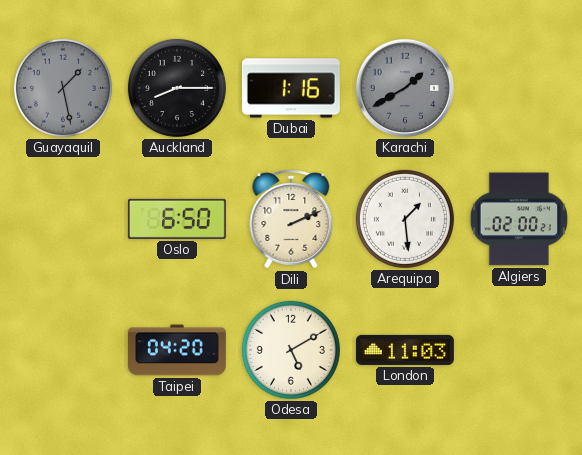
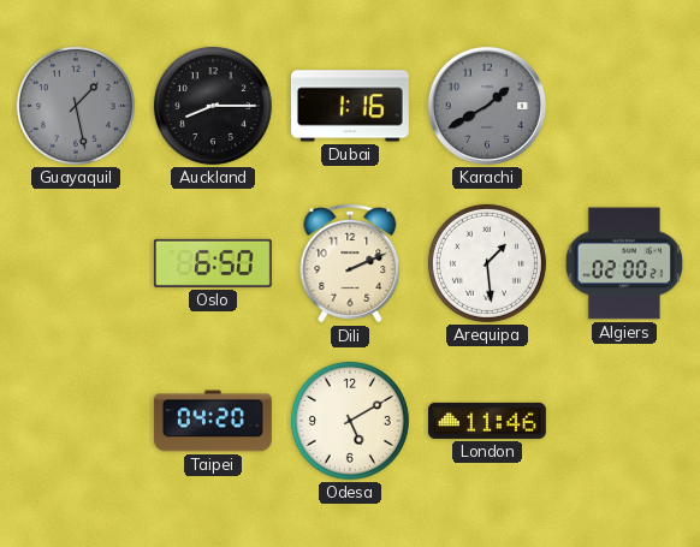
London: 11:03 -> 11:46 (487, 421)
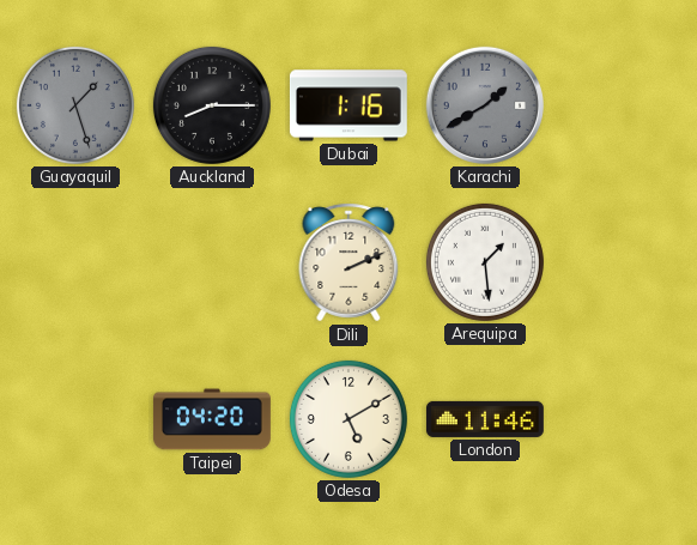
Guayaquil: 1:28 -> 1:27 (75, 105)
Oslo: 6:50 -> none (213, 263)
Algiers: 02:00 -> none (624, 263)
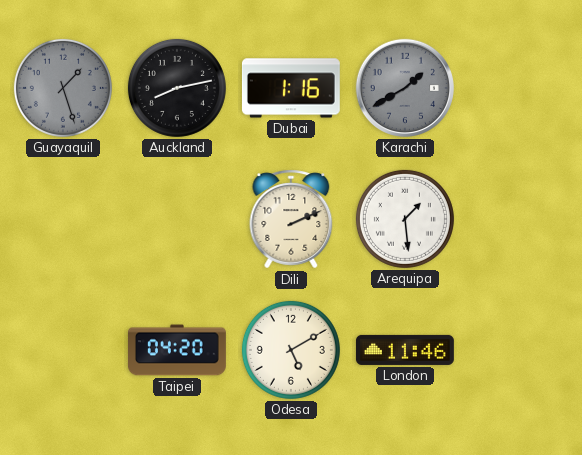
Auckland: 8:15 -> 8:13 (177, 88)
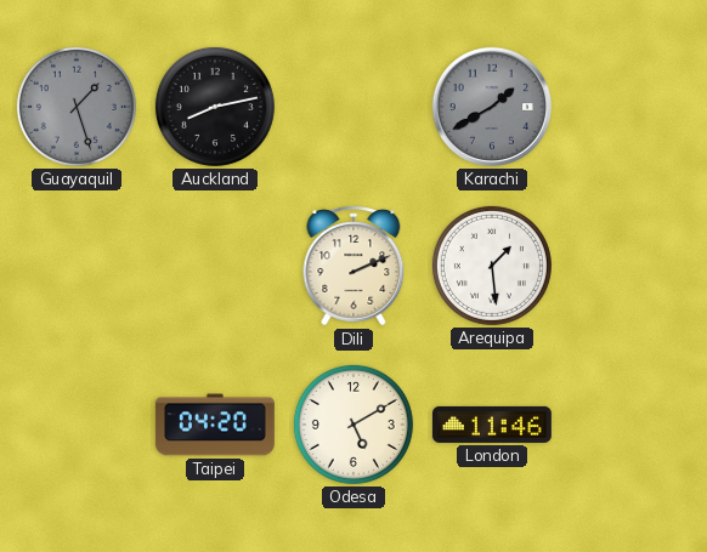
Dubai: 1:16 -> none (291, 88)
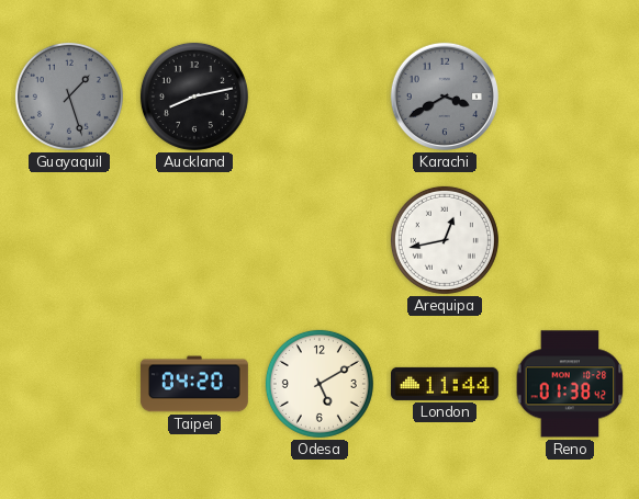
Karachi: 1:40 -> 3:40 (445, 97)
Dili: 2:11 -> none (353, 266)
Arequipa: 1:29 -> 12:43 (445, 240)
London: 11:46 -> 11:44 (445, 384)
Reno: none -> 01:38 (570, 384)
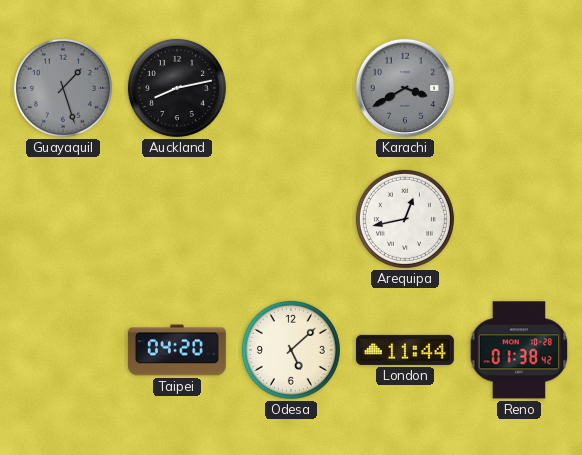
Odesa: 5:10 -> 5:08 (291, 350)
